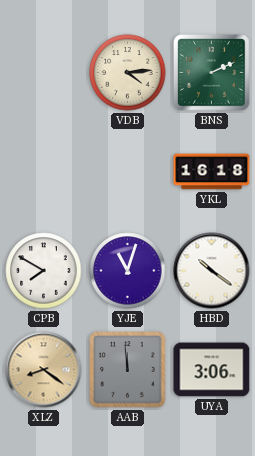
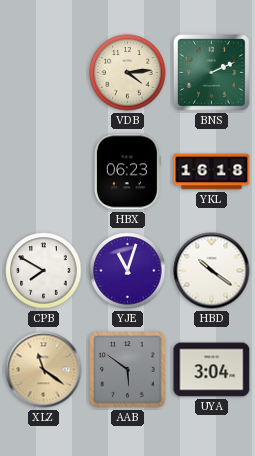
HBX: none -> 06:23 (127, 172)
XLZ: 8:21 -> 11:21 (44, 370)
AAB: 11:59 -> 5:51 (128, 370)
UYA: 3:06 -> 3:04 (212, 370)
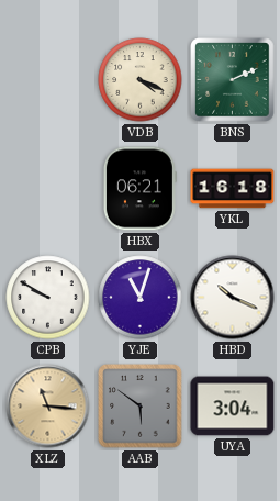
VDB: 4:14 -> 4:19 (141, 80)
HBX: 06:23 -> 06:21 (139, 189)
CPB: 7:50 -> 9:50 (48, 298)
HBD: 10:21 -> 10:19 (233, 298)
XLZ: 11:21 -> 11:16 (48, 407)
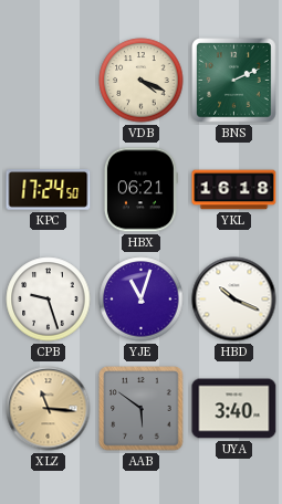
KPC: none -> 17:24 (49, 190)
CPB: 9:50 -> 9:27 (49, 300)
UYA: 3:04 -> 3:40 (234, 409)
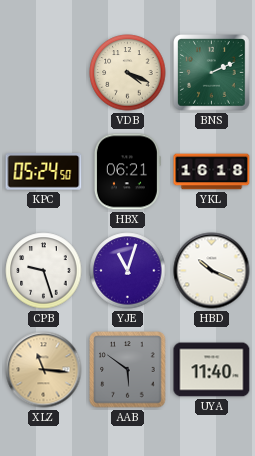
KPC: 17:24 -> 05:24 (44, 172)
UYA: 3:40 -> 11:40 (212, 370)
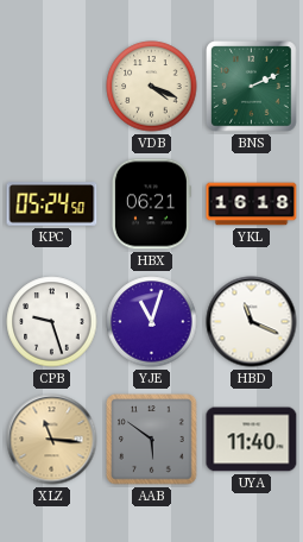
HBD: 10:19 -> 11:19 (252, 322)
